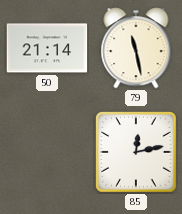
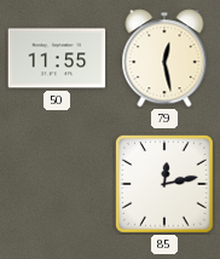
50: 21:14 -> 11:55 (57, 58)
79: 11:28 -> 12:28 (164, 58)
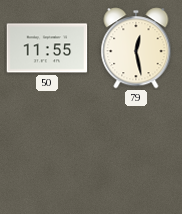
85: 12:13 -> none (166, 185)
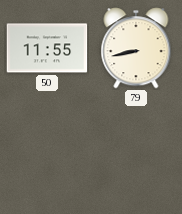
79: 12:28 -> 8:43 (136, 48)
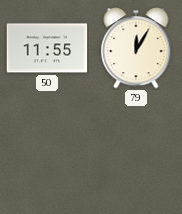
79: 8:43 -> 12:05 (136, 48)
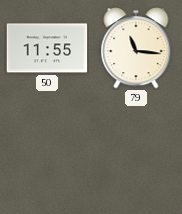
79: 12:05 -> 11:16 (136, 48)
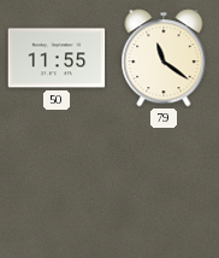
79: 11:16 -> 11:21 (164, 58)
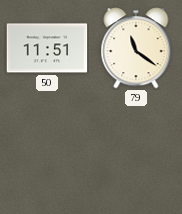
50: 11:55 -> 11:51 (47, 48)
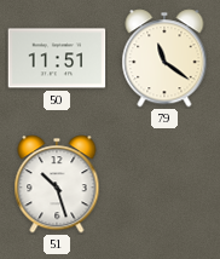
51: none -> 10:27 (57, 184)
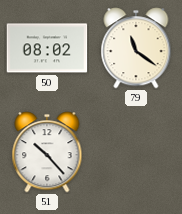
50: 11:51 -> 08:02 (47, 48)
51: 10:27 -> 10:23 (47, 152)
